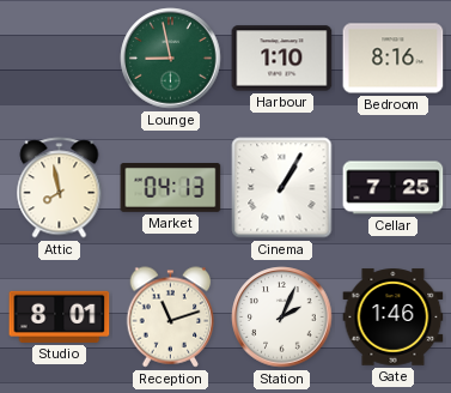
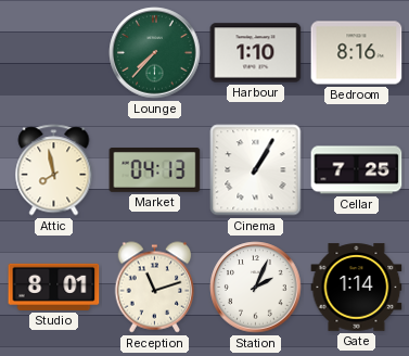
Lounge: 8:58 -> 7:37 (155, 53)
Gate: 1:46 -> 1:14 (357, 288)
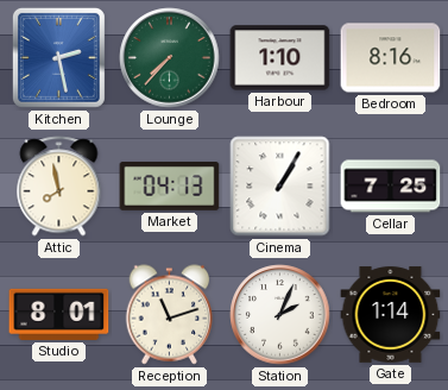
Kitchen: none -> 2:28 (58, 57)
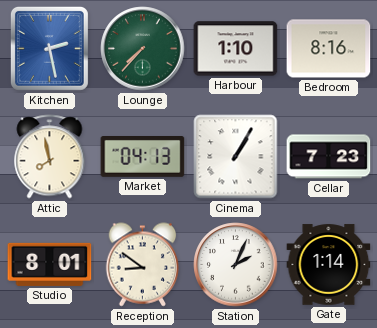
Cellar: 7:25 -> 7:23 (329, 157)
Reception: 11:12 -> 8:51 (143, 265)
